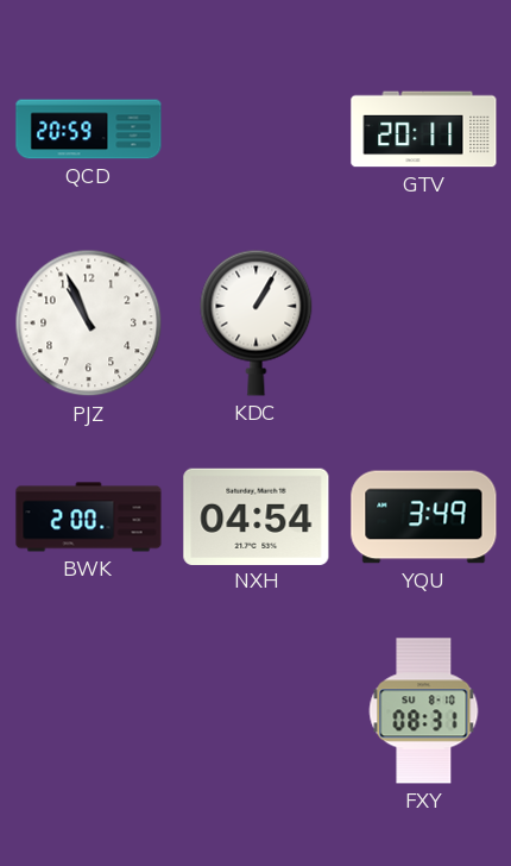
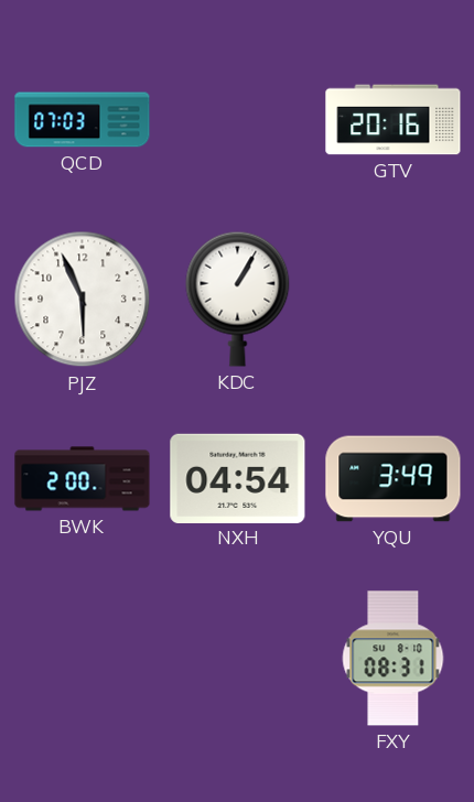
QCD: 20:59 -> 07:03 (83, 120)
GTV: 20:11 -> 20:16 (394, 120)
PJZ: 10:56 -> 5:56 (83, 300)
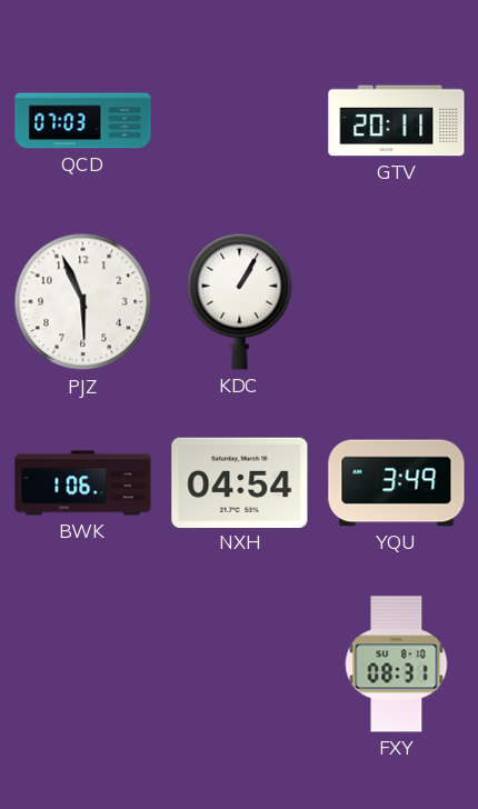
GTV: 20:16 -> 20:11 (397, 121)
BWK: 2:00 -> 1:06 (83, 483)
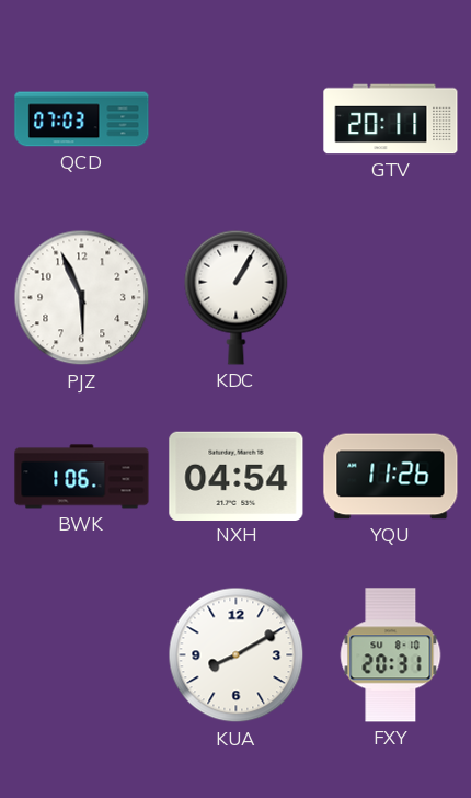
YQU: 3:49 -> 11:26 (391, 477)
KUA: none -> 8:10 (237, 656)
FXY: 08:31 -> 20:31 (391, 656)
